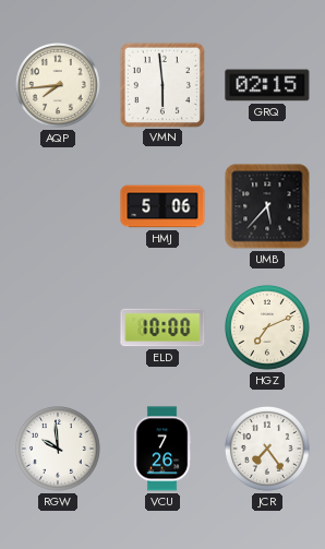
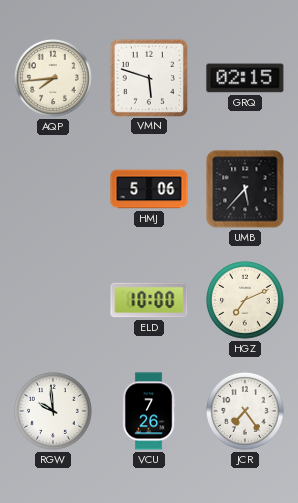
VMN: 5:59 -> 5:48 (148, 77)
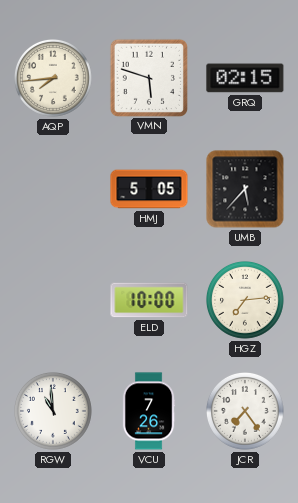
HMJ: 5:06 -> 5:05 (149, 189)
HGZ: 7:11 -> 7:14 (246, 301)
RGW: 9:59 -> 10:59 (54, 412)
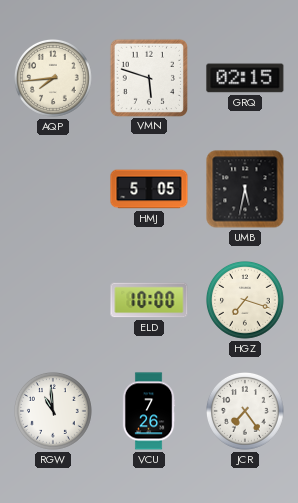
UMB: 5:37 -> 5:32 (245, 189)
HGZ: 7:14 -> 7:18 (246, 301)
